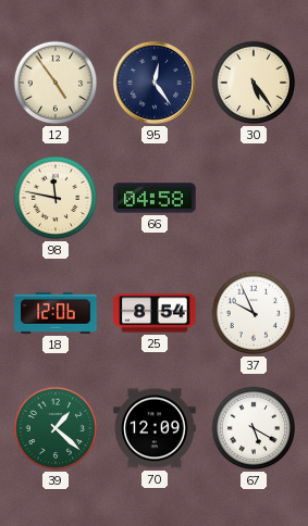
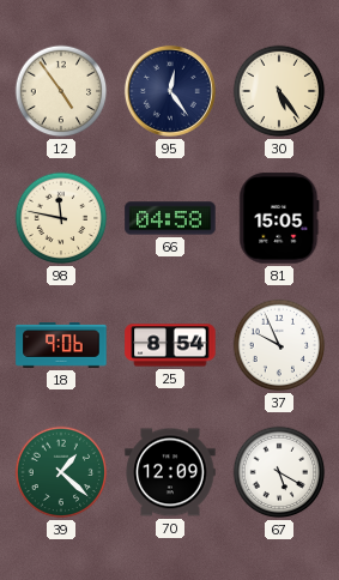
81: none -> 15:05 (279, 218)
18: 12:06 -> 9:06 (61, 346)
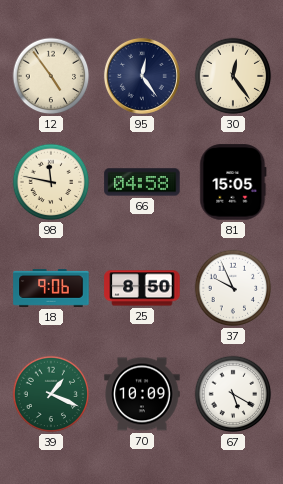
30: 5:24 -> 12:24 (233, 76)
25: 8:54 -> 8:50 (142, 288)
39: 1:22 -> 1:19 (51, 394)
70: 12:09 -> 10:09 (142, 394)
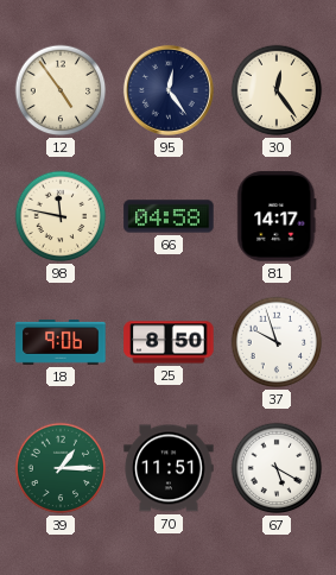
81: 15:05 -> 14:17 (277, 216)
37: 9:56 -> 9:57 (277, 342)
39: 1:19 -> 1:15 (61, 468)
70: 10:09 -> 11:51 (169, 468)
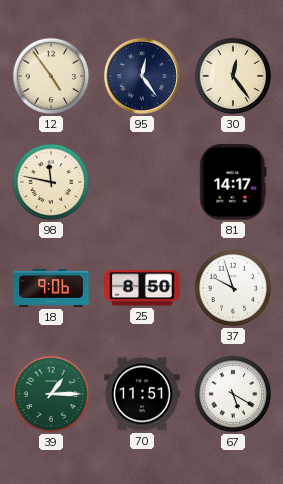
66: 04:58 -> none (169, 216)
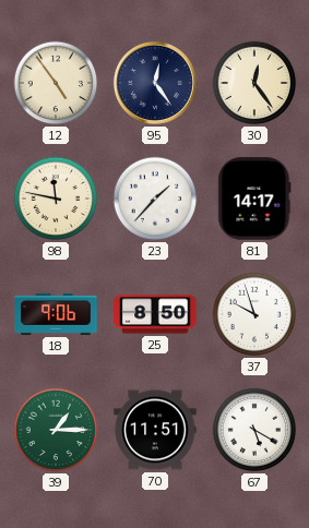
23: none -> 1:37 (155, 199)
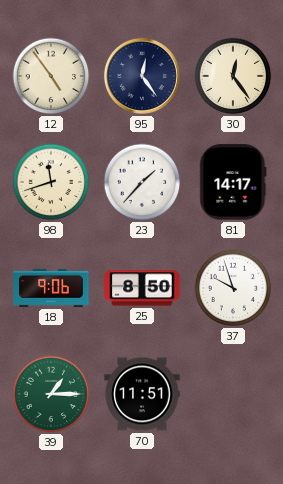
98: 11:47 -> 11:42 (51, 182)
67: 5:20 -> none (254, 430)
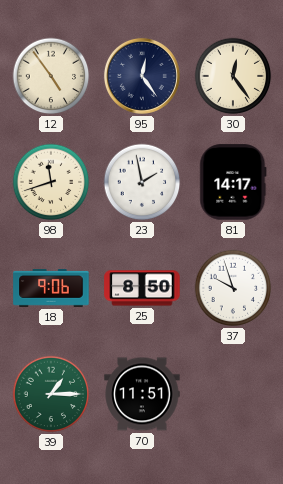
23: 1:37 -> 1:58 (142, 182)
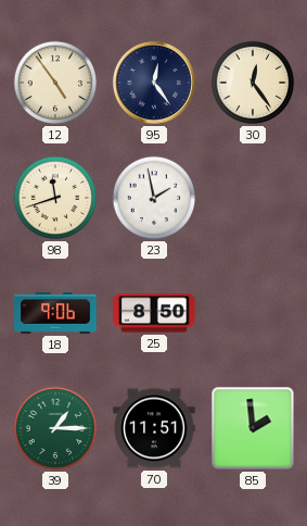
81: 14:17 -> none (233, 182)
37: 9:57 -> none (233, 288)
85: none -> 1:59 (253, 428)
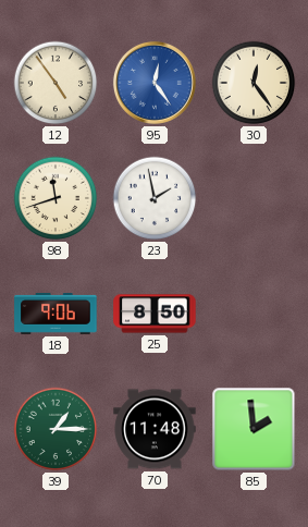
95 dial: navy -> blue (155, 83)
70: 11:51 -> 11:48 (155, 429)
